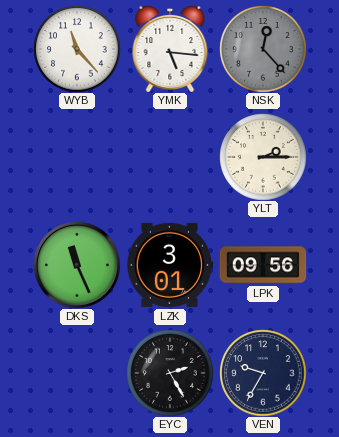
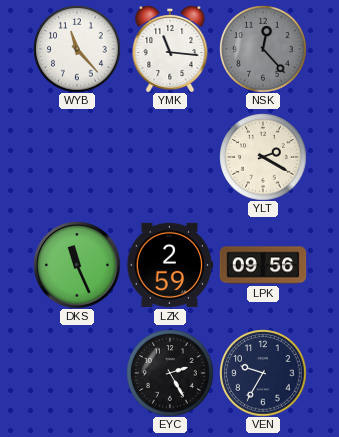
YMK: 5:16 -> 11:16 (170, 49)
YLT: 2:15 -> 2:20 (263, 157)
LZK: 3:01 -> 2:59 (170, 265)
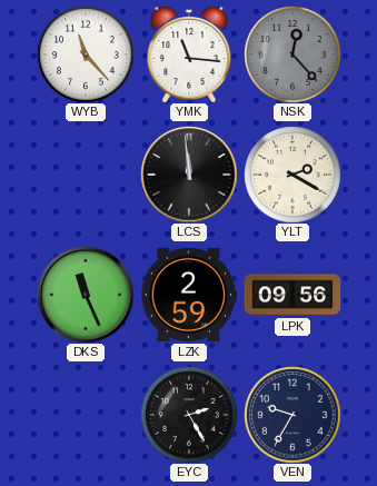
LCS: none -> 11:59 (189, 175)
